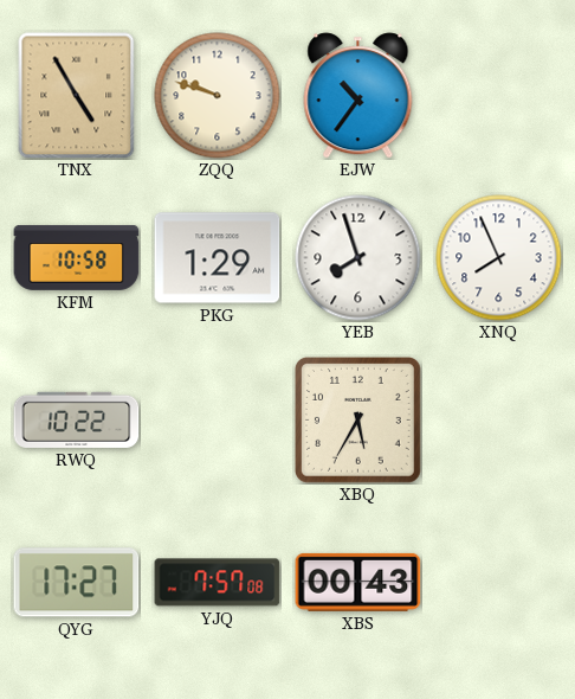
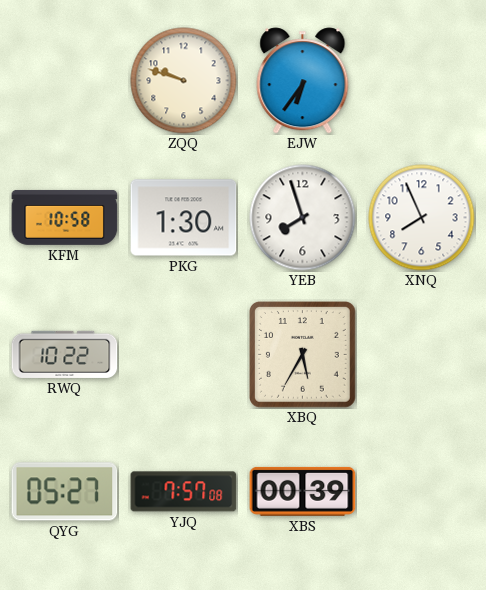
TNX: 4:55 -> none (77, 96)
EJW: 10:36 -> 6:36 (303, 81)
PKG: 1:29 -> 1:30 (184, 218)
QYG: 17:27 -> 05:27 (65, 492)
XBS: 00:43 -> 00:39 (303, 491)
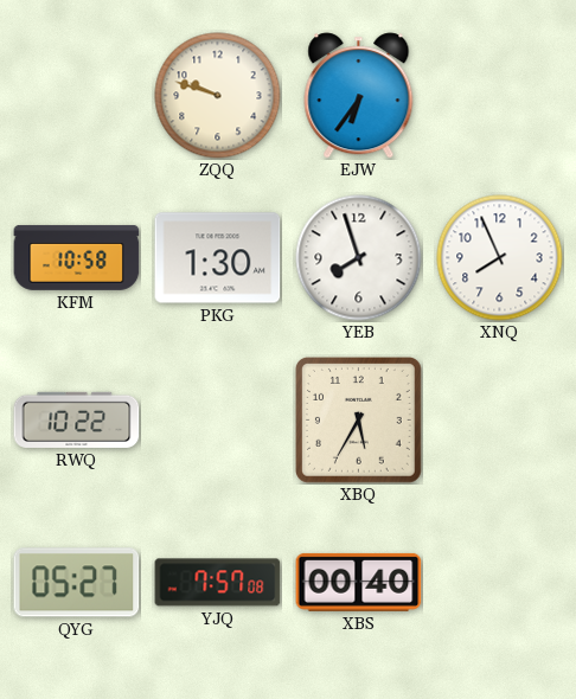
XBS: 00:39 -> 00:40 (359, 582)
